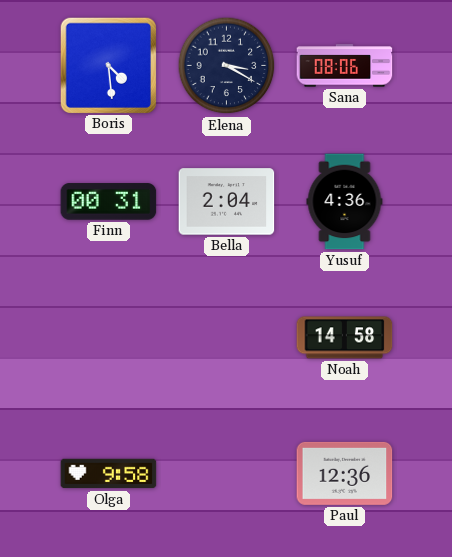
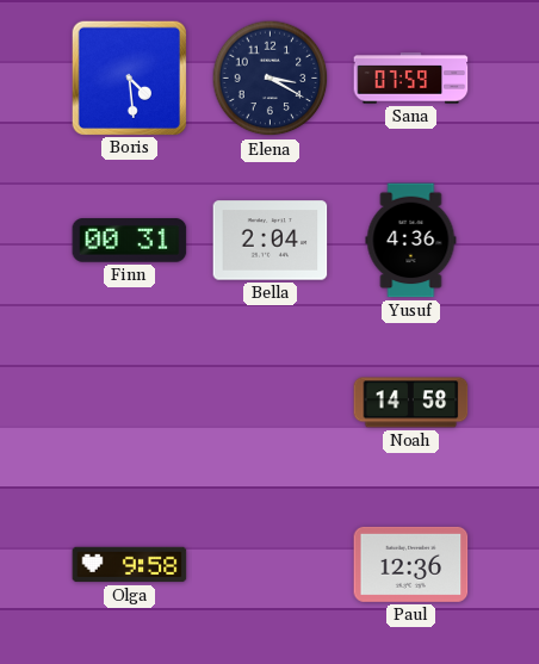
Sana: 08:06 -> 07:59 (411, 79)
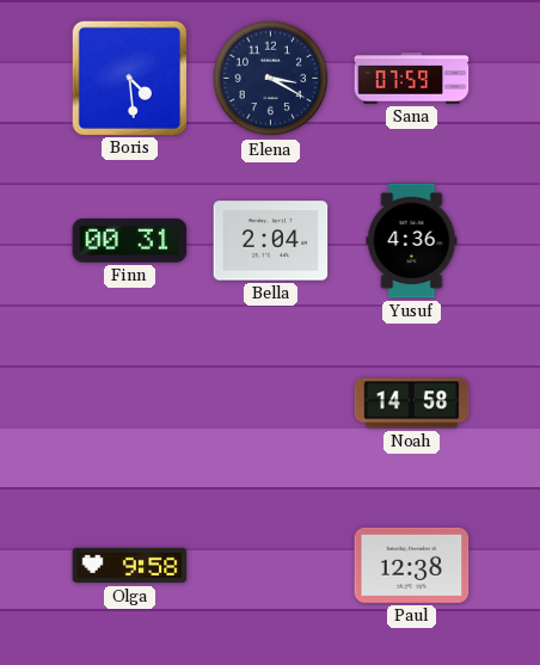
Paul: 12:36 -> 12:38 (412, 565)
